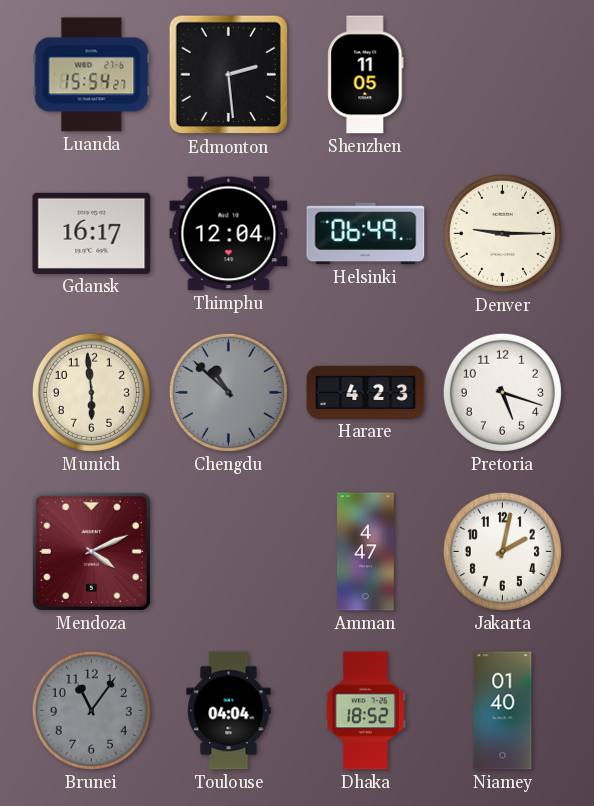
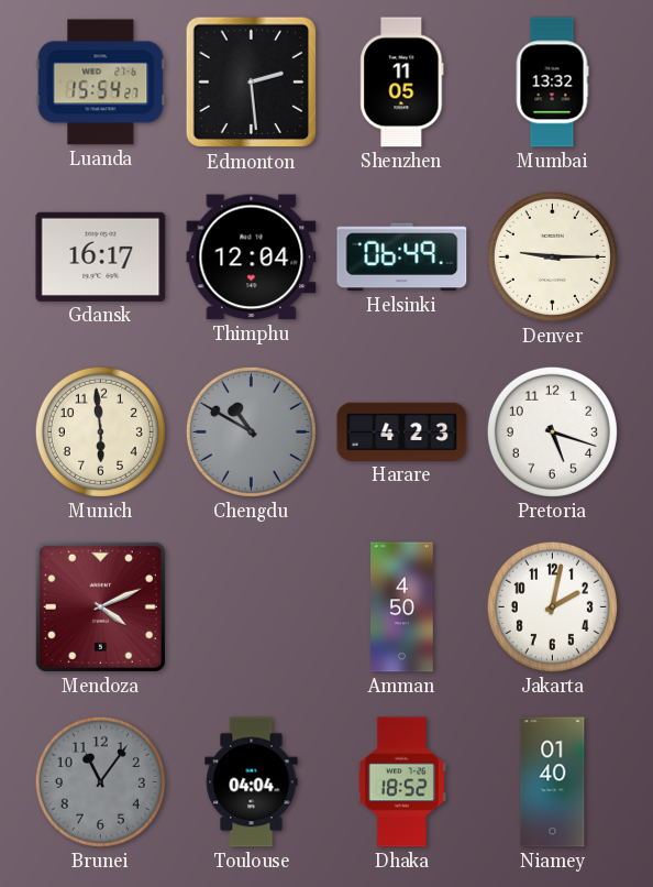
Mumbai: none -> 13:32 (552, 83)
Chengdu: 10:52 -> 10:50 (251, 431)
Amman: 4:47 -> 4:50 (402, 607)
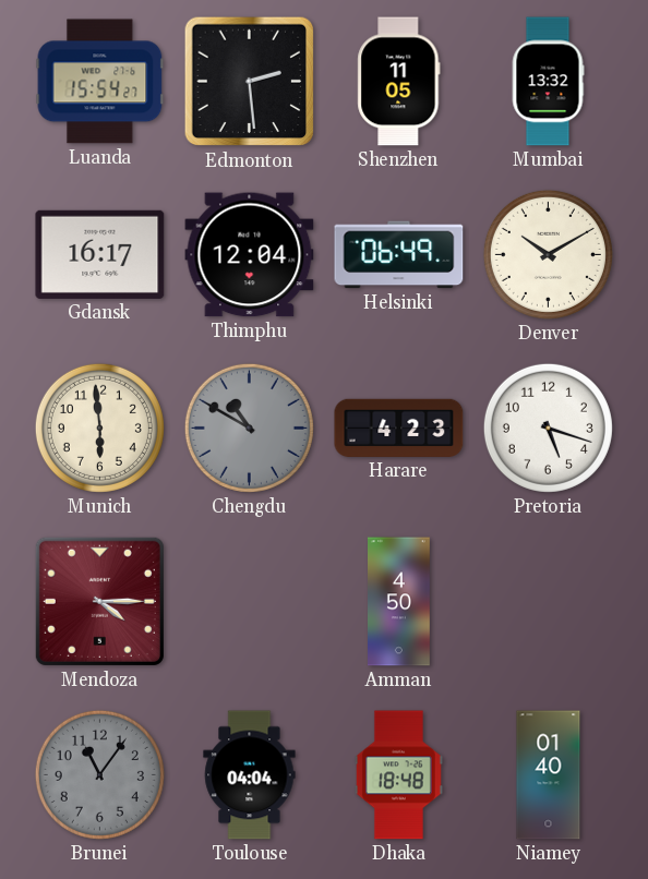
Denver: 9:15 -> 10:10 (548, 254)
Mendoza: 4:11 -> 4:15 (99, 601)
Jakarta: 2:02 -> none (552, 606)
Dhaka: 18:52 -> 18:48 (398, 775)
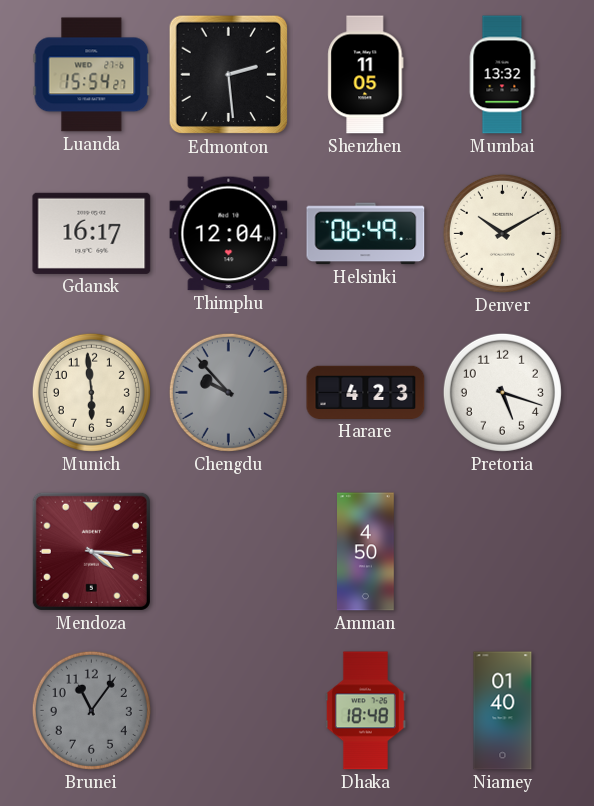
Chengdu: 10:50 -> 9:53 (228, 392)
Mendoza: 4:15 -> 4:16 (91, 551)
Toulouse: 04:04 -> none (250, 775)
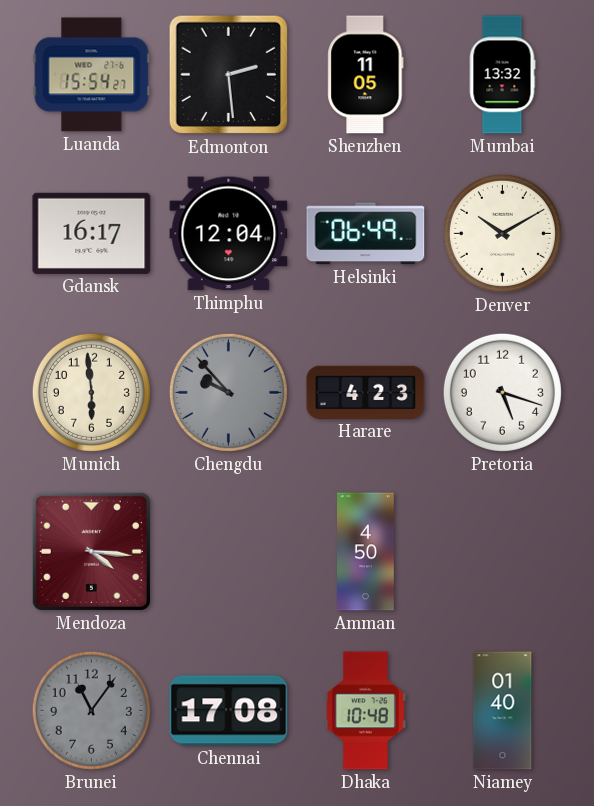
Chennai: none -> 17:08 (229, 711)
Dhaka: 18:48 -> 10:48 (365, 711)
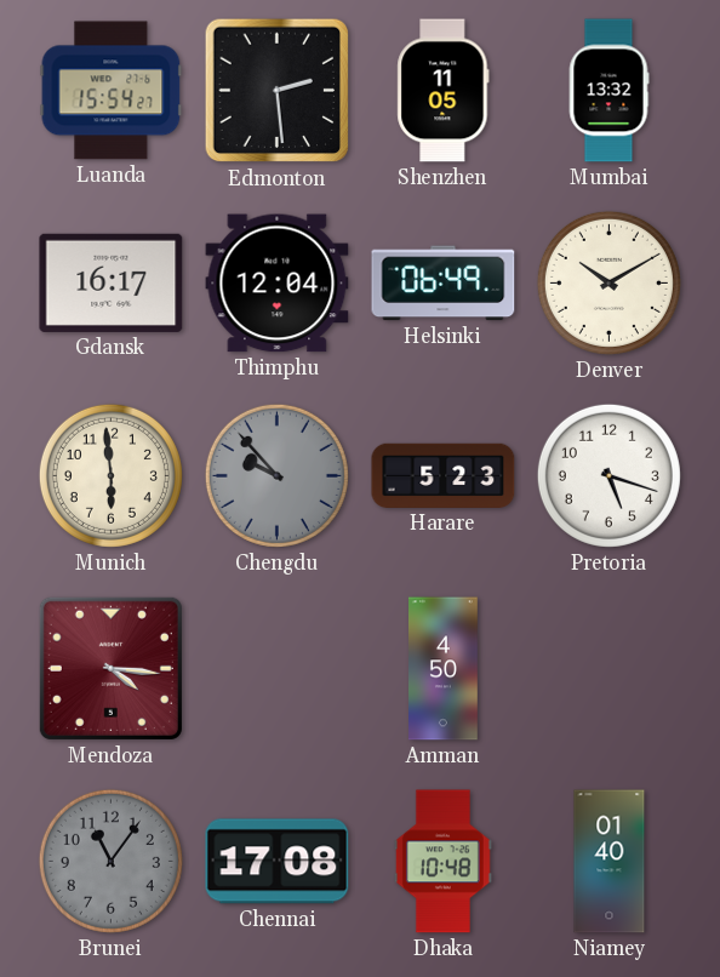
Harare: 4:23 -> 5:23 (444, 475)
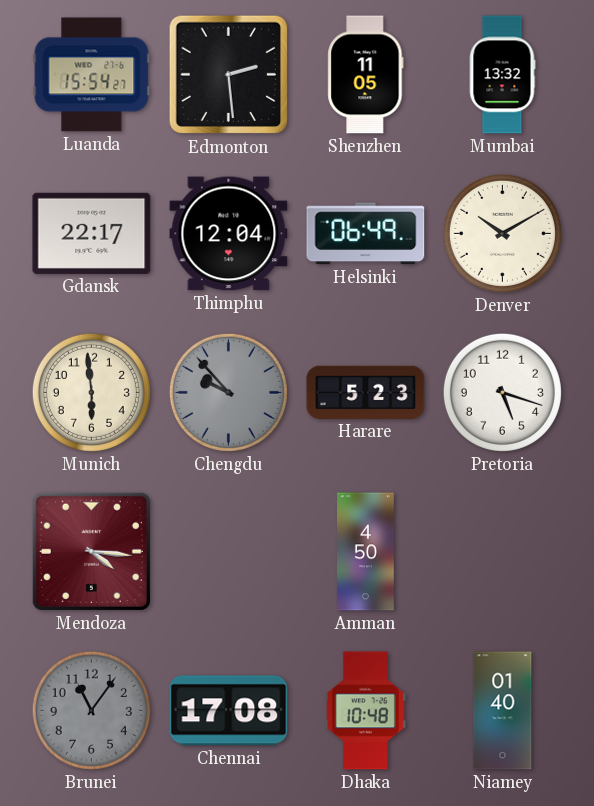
Gdansk: 16:17 -> 22:17 (92, 233)
